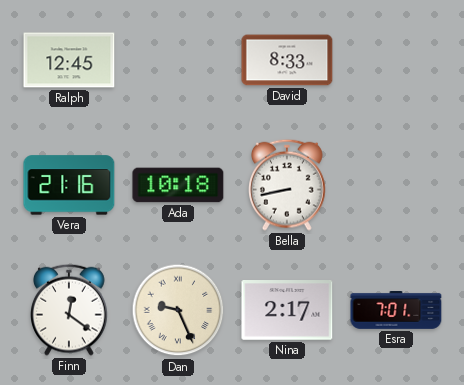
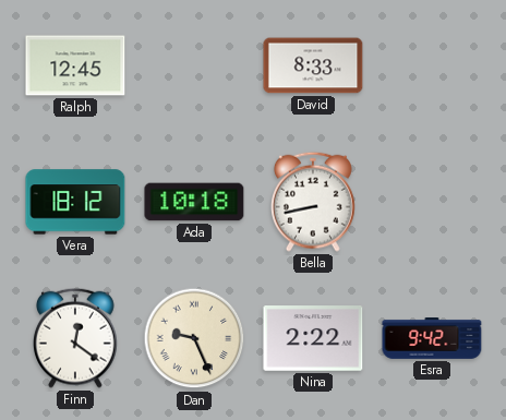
Vera: 21:16 -> 18:12 (75, 202)
Nina: 2:17 -> 2:22 (313, 339)
Esra: 7:01 -> 9:42 (432, 339)
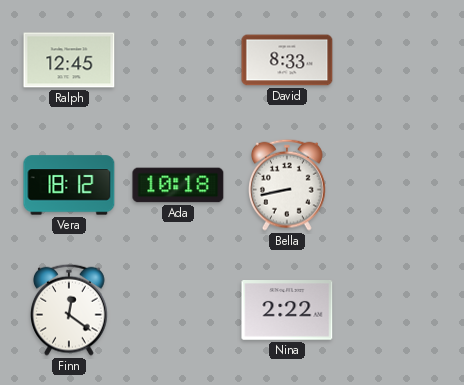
Dan: 9:26 -> none (194, 338)
Esra: 9:42 -> none (432, 339)
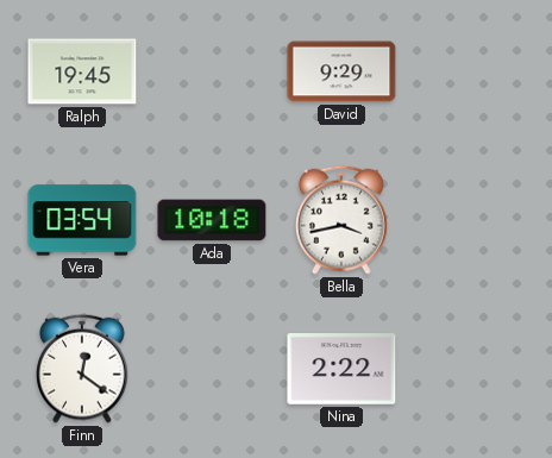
Ralph: 12:45 -> 19:45 (82, 71)
David: 8:33 -> 9:29 (341, 71)
Vera: 18:12 -> 03:54 (82, 220)
Bella: 8:43 -> 3:43 (343, 220)
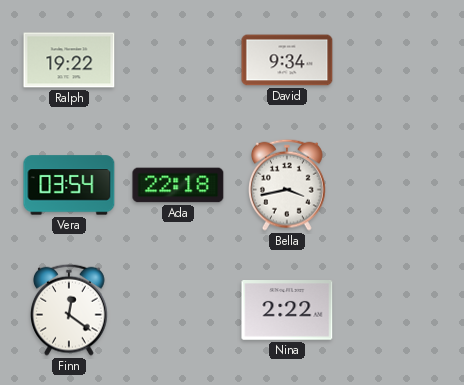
Ralph: 19:45 -> 19:22 (69, 60)
David: 9:29 -> 9:34 (287, 60)
Ada: 10:18 -> 22:18 (178, 185)
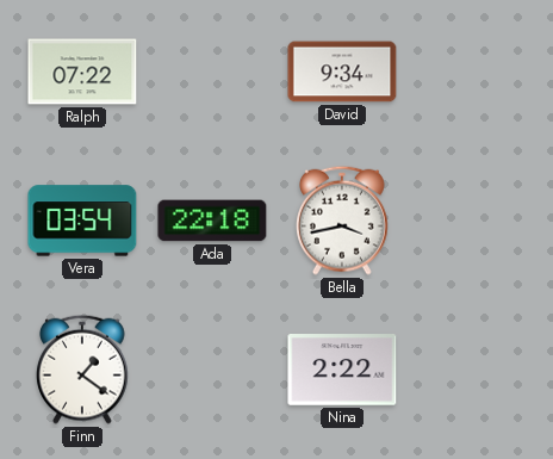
Ralph: 19:22 -> 07:22 (82, 72)
Finn: 12:21 -> 1:21 (83, 370)
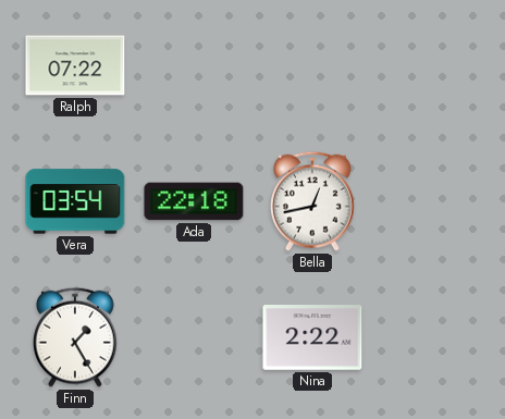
David: 9:34 -> none (342, 72)
Bella: 3:43 -> 12:43 (313, 201)
Finn: 1:21 -> 1:25 (76, 337)
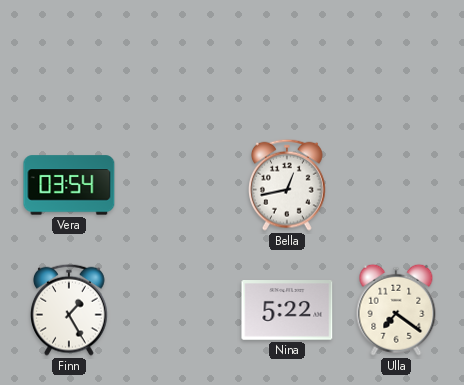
Ralph: 07:22 -> none (75, 65)
Ada: 22:18 -> none (194, 201)
Nina: 2:22 -> 5:22 (287, 311)
Ulla: none -> 7:21 (396, 310)
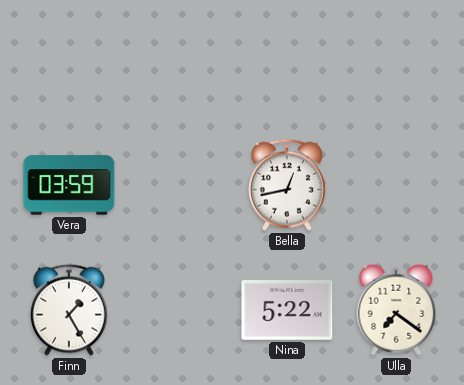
Vera: 03:54 -> 03:59 (69, 185)
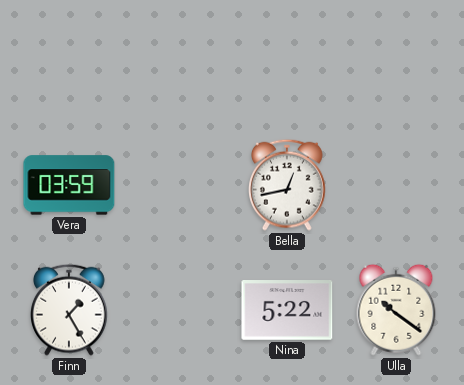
Ulla: 7:21 -> 10:21 (396, 310)
